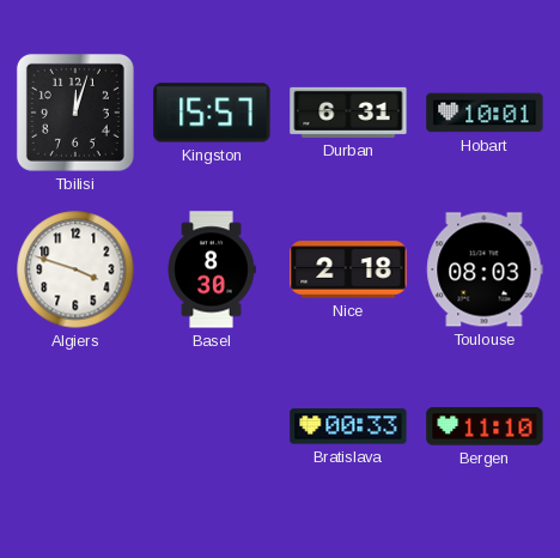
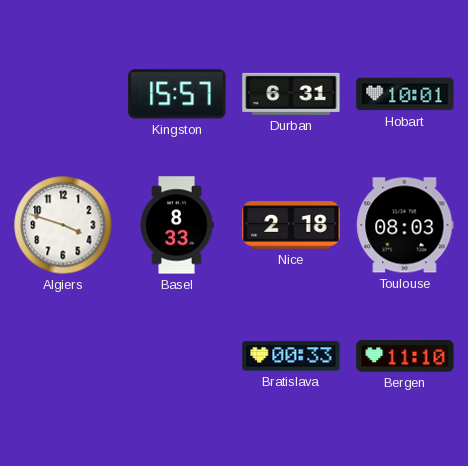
Tbilisi: 12:03 -> none (75, 113)
Basel: 8:30 -> 8:33 (177, 225)
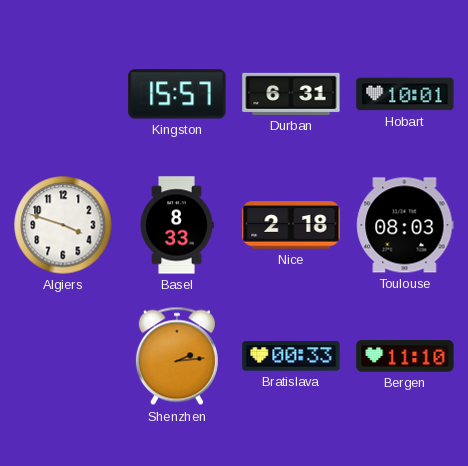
Shenzhen: none -> 2:14 (177, 356)
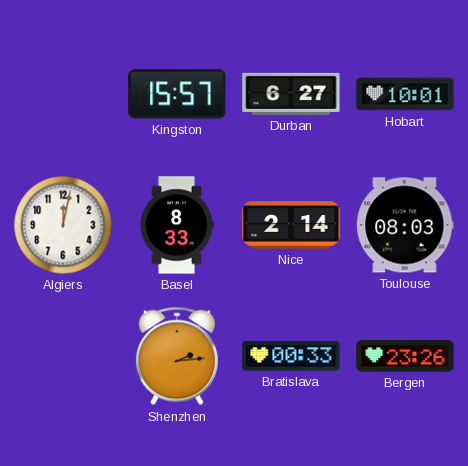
Durban: 6:31 -> 6:27 (291, 94)
Algiers: 3:48 -> 12:02 (63, 225)
Nice: 2:18 -> 2:14 (291, 225)
Bergen: 11:10 -> 23:26 (405, 356)
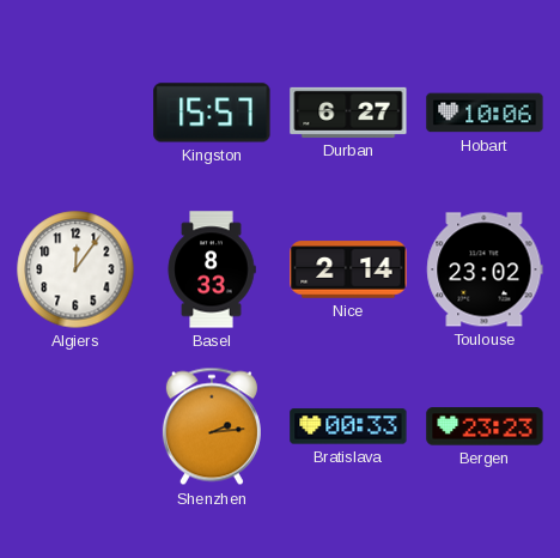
Hobart: 10:01 -> 10:06 (485, 113)
Algiers: 12:02 -> 12:06 (75, 269)
Toulouse: 08:03 -> 23:02 (485, 269)
Bergen: 23:26 -> 23:23 (485, 426)
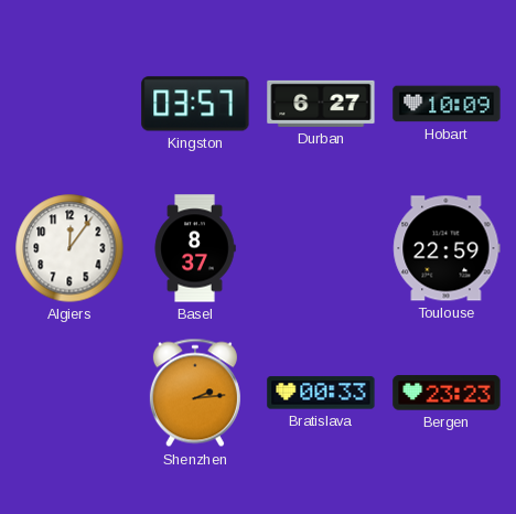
Kingston: 15:57 -> 03:57 (195, 104)
Hobart: 10:06 -> 10:09 (447, 104)
Basel: 8:33 -> 8:37 (195, 248)
Nice: 2:14 -> none (348, 269)
Toulouse: 23:02 -> 22:59 (447, 248)
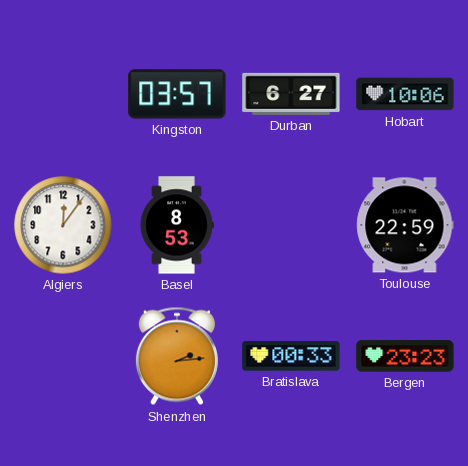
Hobart: 10:09 -> 10:06 (405, 94)
Basel: 8:37 -> 8:53 (177, 225)
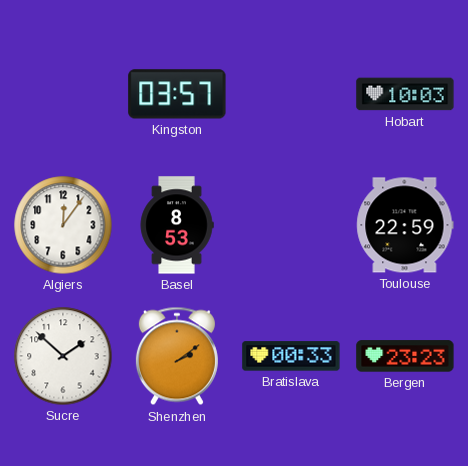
Durban: 6:27 -> none (291, 94)
Hobart: 10:06 -> 10:03 (405, 94)
Sucre: none -> 1:52 (63, 356)
Shenzhen: 2:14 -> 2:09 (177, 356)
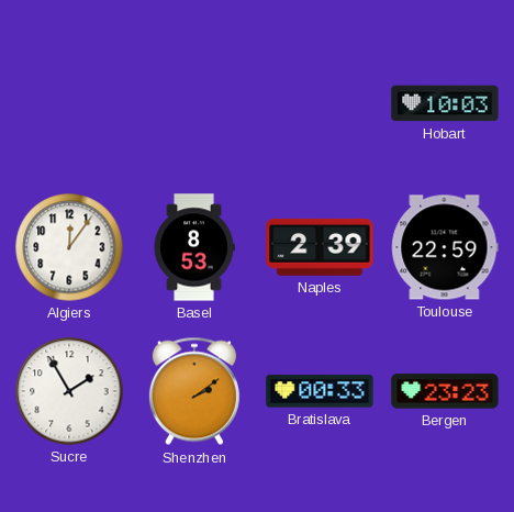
Kingston: 03:57 -> none (177, 94)
Naples: none -> 2:39 (320, 247)
Sucre: 1:52 -> 1:55 (69, 391)
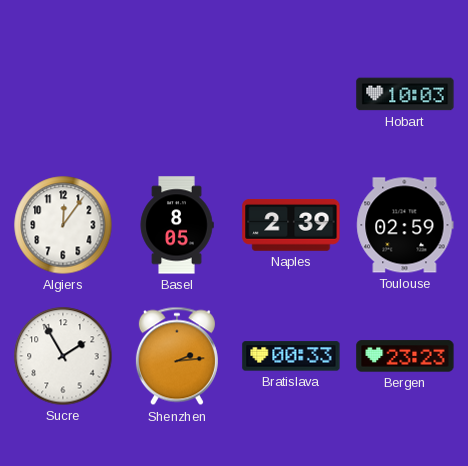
Basel: 8:53 -> 8:05 (177, 225)
Toulouse: 22:59 -> 02:59 (405, 225)
Shenzhen: 2:09 -> 2:14 (177, 356)
